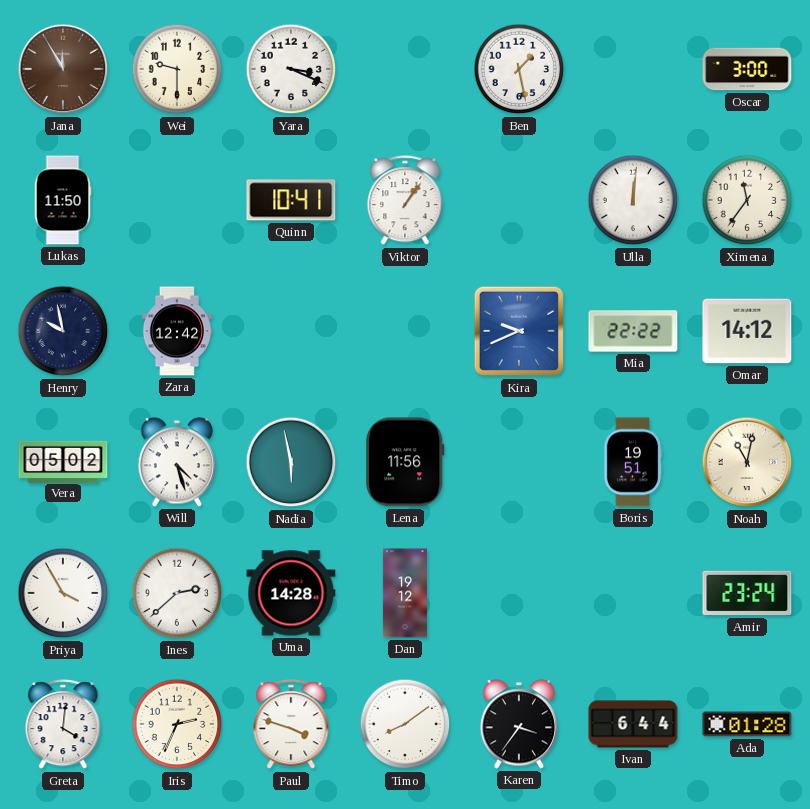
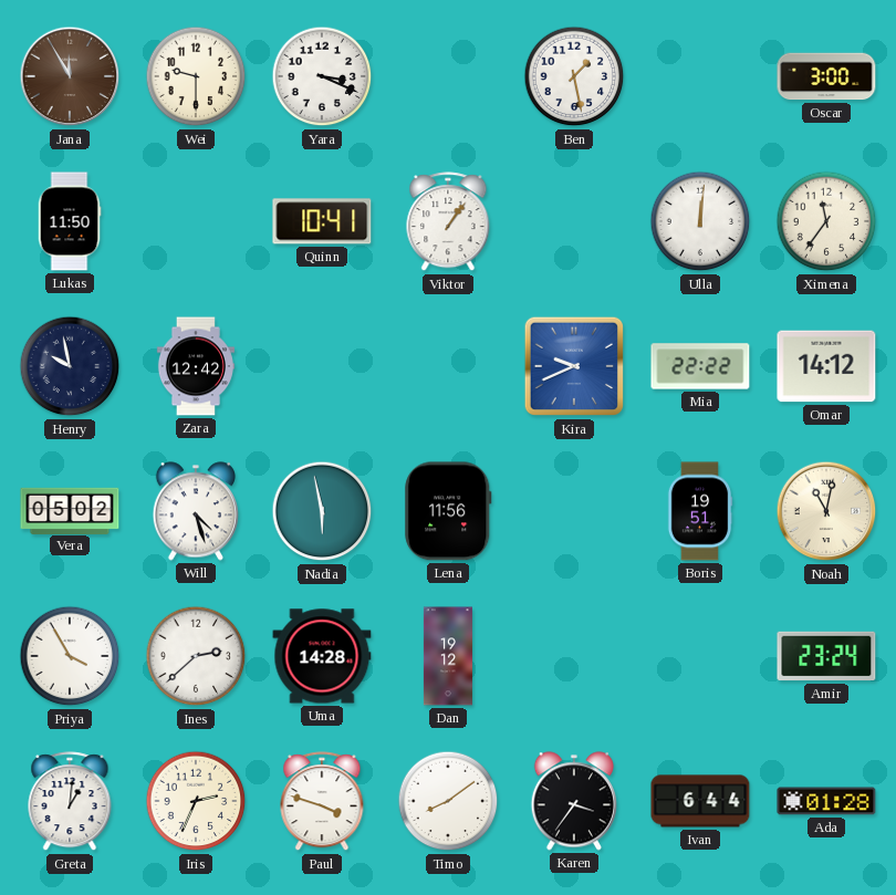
Greta: 4:01 -> 1:01 (70, 802)
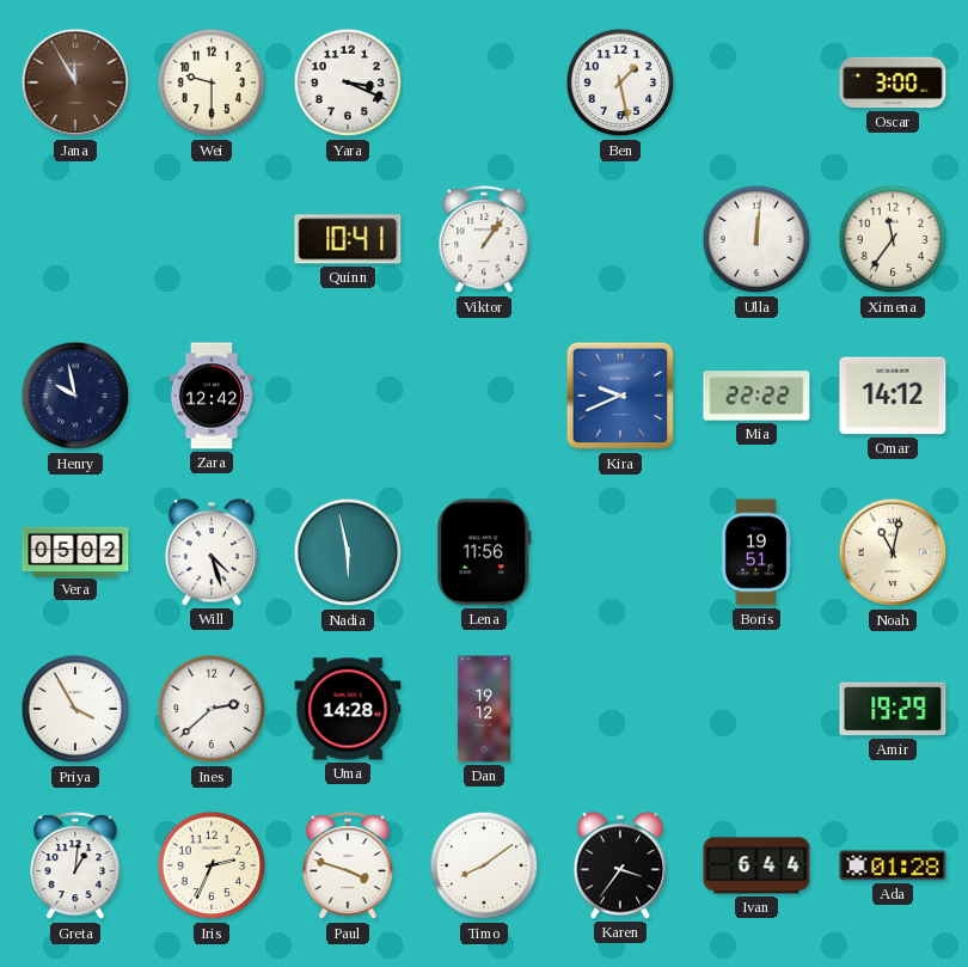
Lukas: 11:50 -> none (70, 221)
Amir: 23:24 -> 19:29 (893, 709)
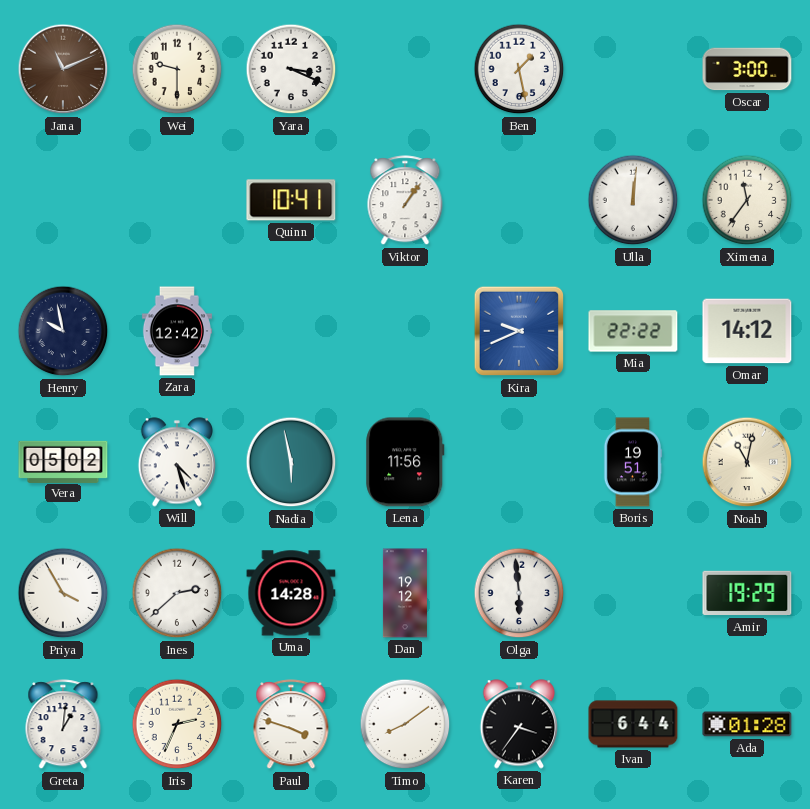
Jana: 11:55 -> 11:11 (63, 69)
Olga: none -> 5:59 (519, 593)
